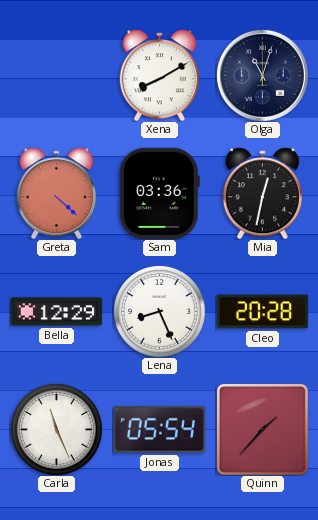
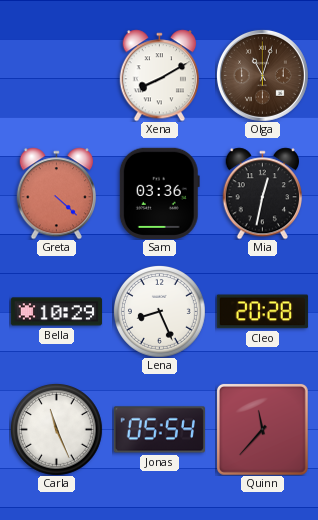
Olga dial: navy -> brown (262, 75)
Bella: 12:29 -> 10:29 (56, 312)
Quinn: 1:37 -> 11:37 (262, 429)
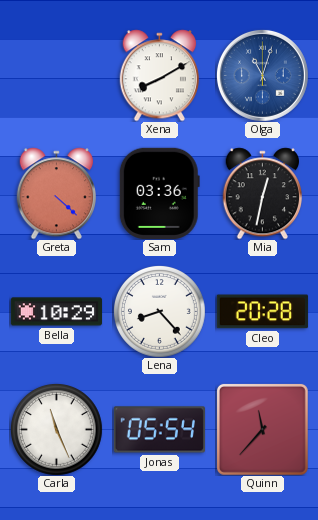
Olga dial: brown -> blue (262, 75)
Lena: 8:26 -> 8:23 (159, 311)
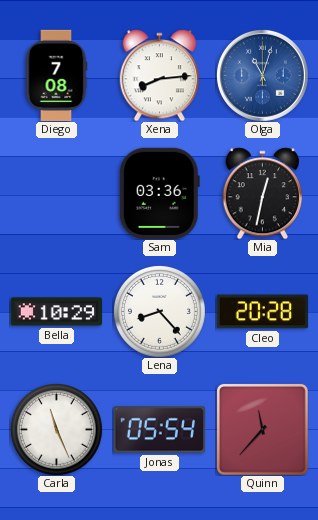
Diego: none -> 7:08 (56, 75)
Xena: 8:10 -> 8:14 (160, 75)
Greta: 4:22 -> none (57, 193)
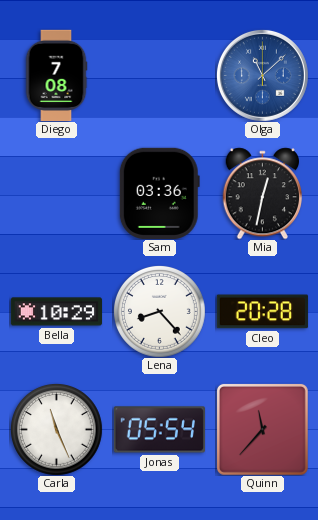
Xena: 8:14 -> none (160, 75)
Olga: 11:03 -> 11:08 (262, 75)
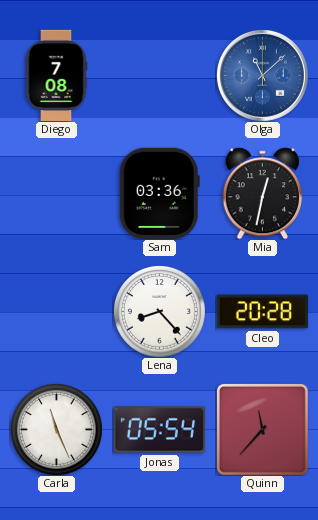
Bella: 10:29 -> none (56, 312)
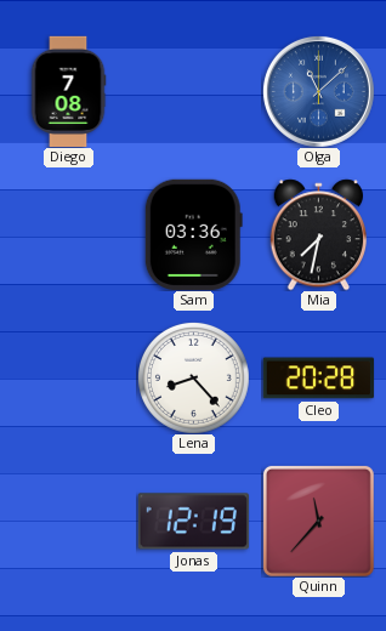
Mia: 12:32 -> 7:32 (319, 234)
Carla: 11:26 -> none (56, 429)
Jonas: 05:54 -> 12:19 (193, 522)
